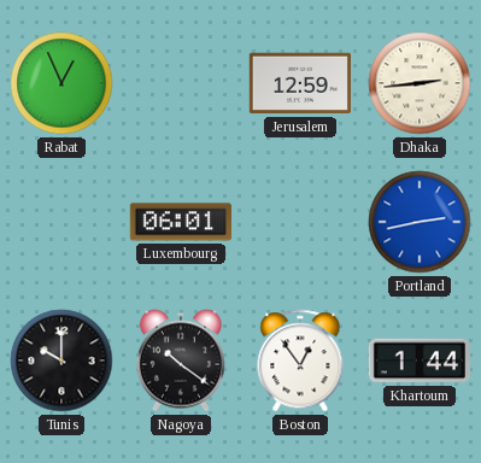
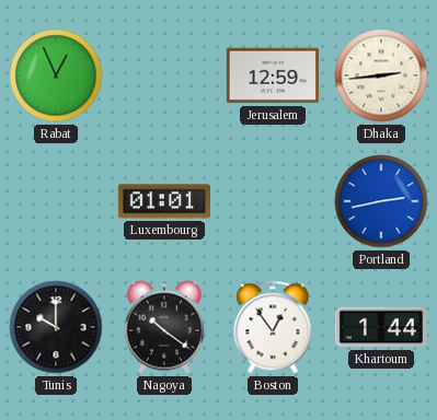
Luxembourg: 06:01 -> 01:01 (164, 201)
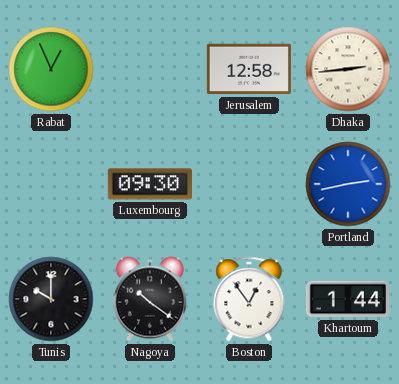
Jerusalem: 12:59 -> 12:58 (249, 69)
Luxembourg: 01:01 -> 09:30 (150, 184)
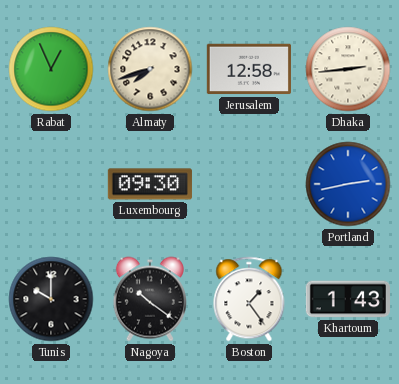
Almaty: none -> 7:42 (150, 69)
Boston: 12:54 -> 1:24 (249, 299)
Khartoum: 1:44 -> 1:43 (348, 299)
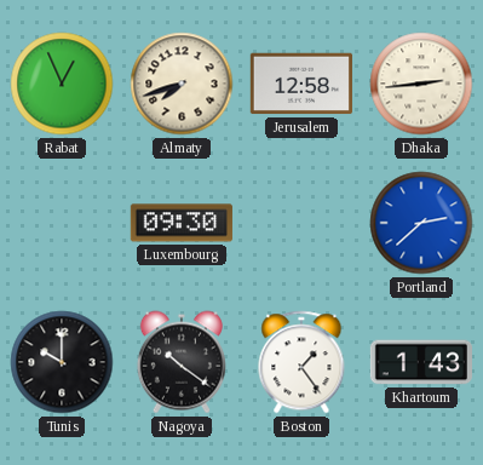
Portland: 2:43 -> 2:38 (421, 223)
